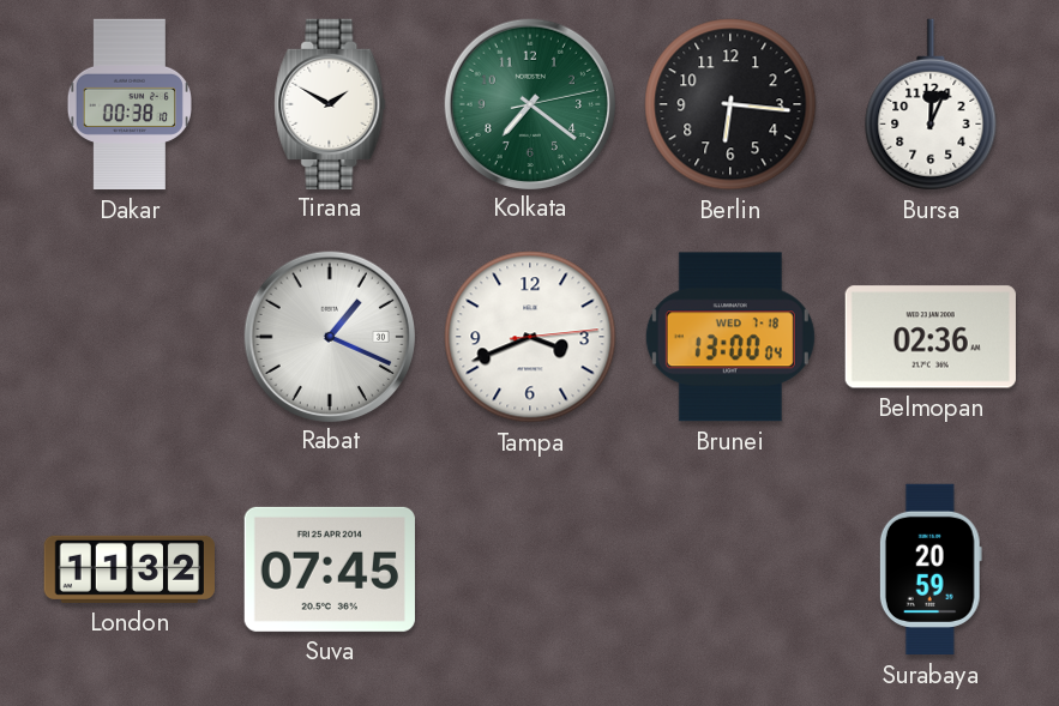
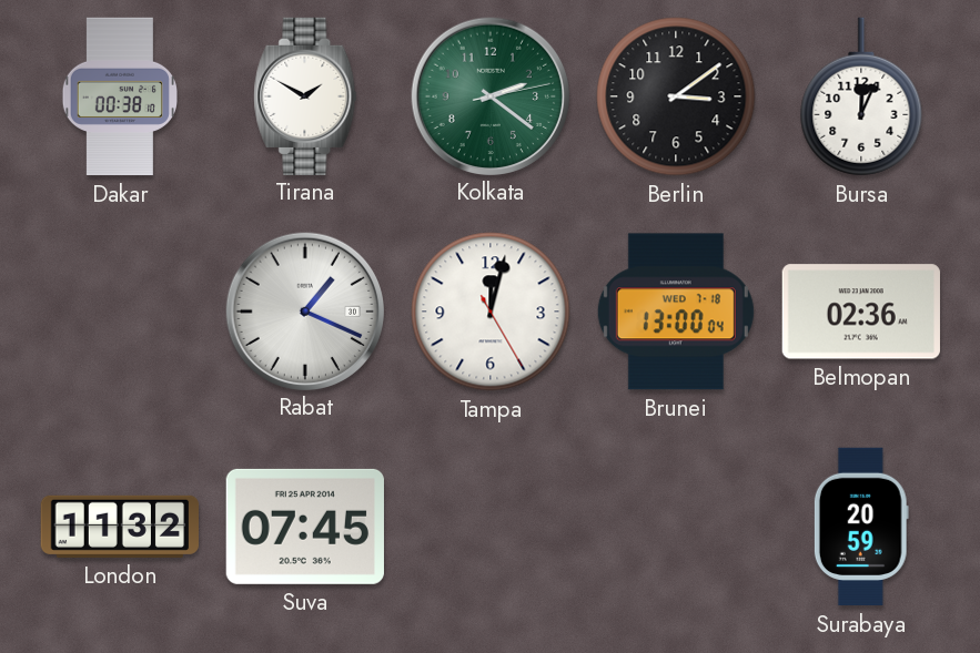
Kolkata: 7:21 -> 2:21 (489, 95)
Berlin: 6:16 -> 3:09 (676, 96)
Tampa: 3:41 -> 12:02 (491, 312)
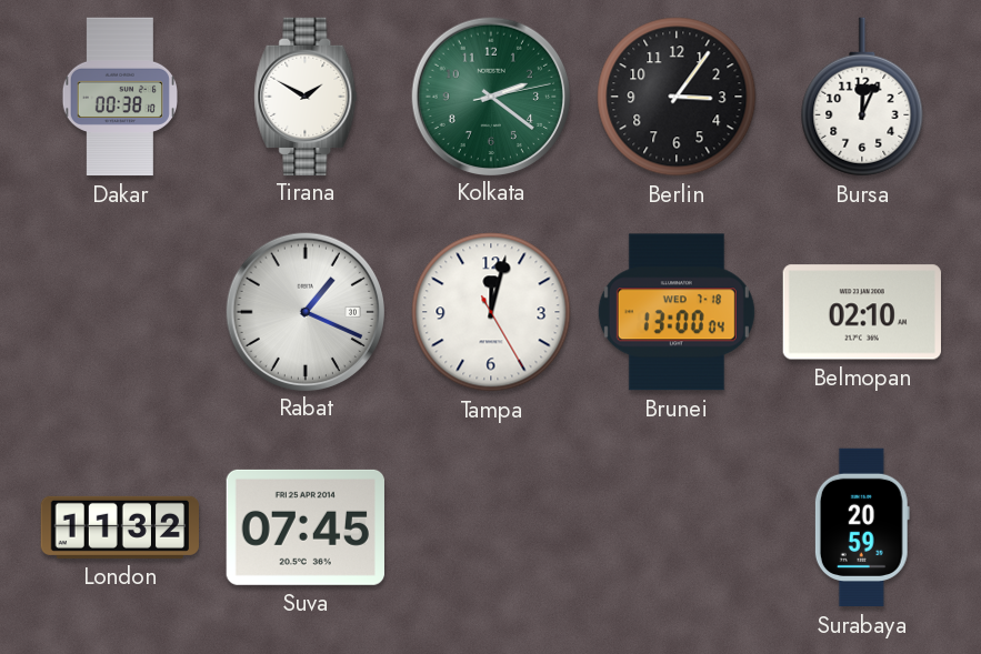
Berlin: 3:09 -> 3:06 (677, 97)
Belmopan: 02:36 -> 02:10 (862, 312)
